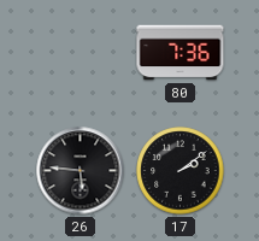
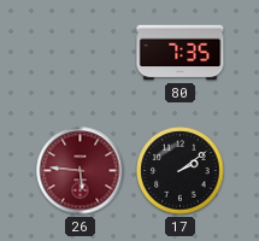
80: 7:36 -> 7:35 (181, 53)
26 dial: black -> burgundy (81, 171)
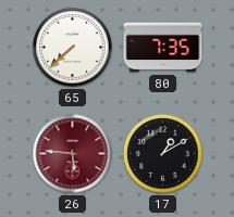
65: none -> 7:38 (73, 48)
17: 2:09 -> 1:10 (163, 154)
